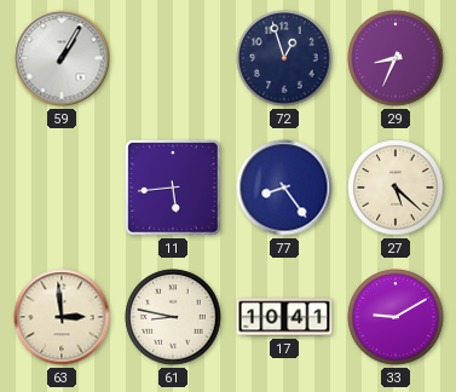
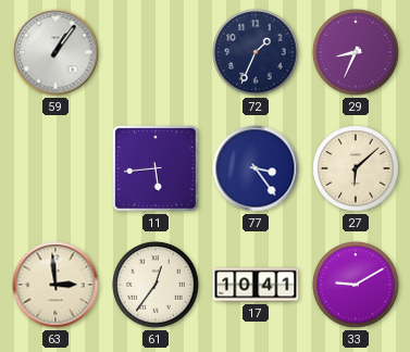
59: 1:05 -> 1:06 (55, 52)
72: 12:57 -> 1:34 (256, 52)
77: 8:24 -> 3:24 (256, 168)
27: 5:22 -> 6:08 (356, 168)
61: 8:47 -> 12:36 (156, 285)
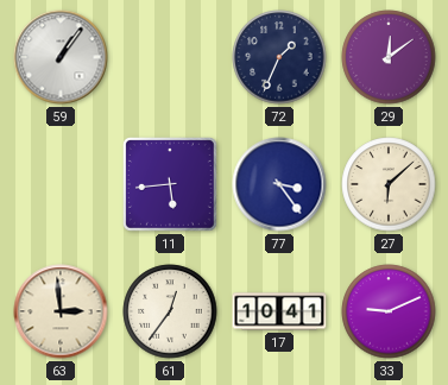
29: 8:34 -> 12:09 (389, 57)
33: 9:10 -> 9:11 (389, 311)
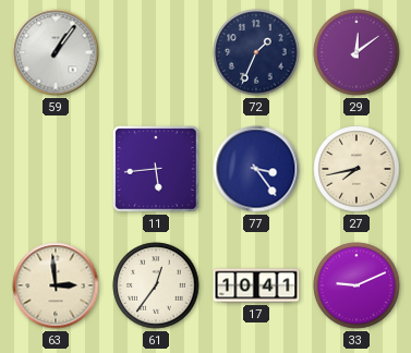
27: 6:08 -> 7:43 (356, 169)
